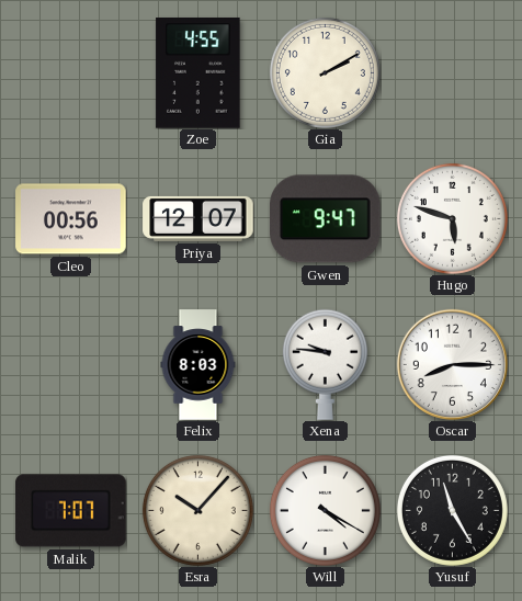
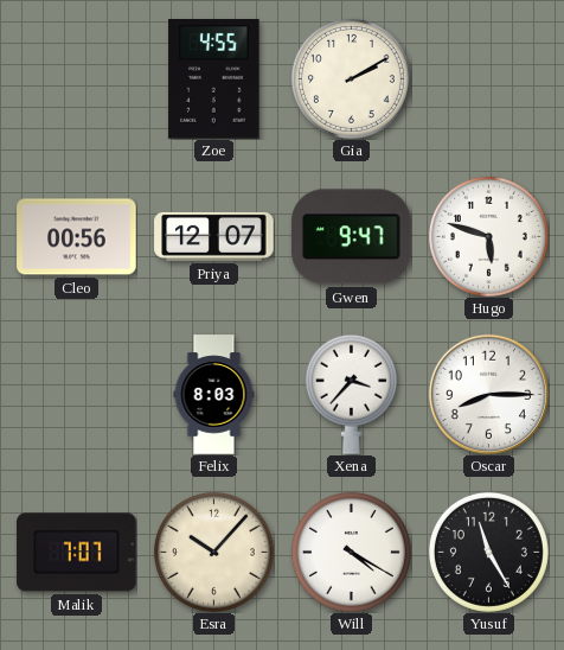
Xena: 9:46 -> 3:37 (351, 394)
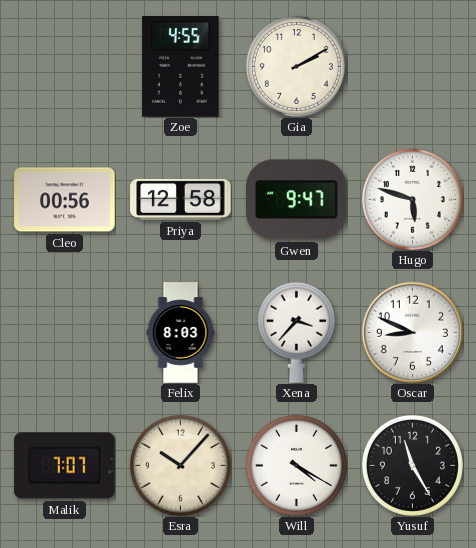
Priya: 12:07 -> 12:58 (181, 199)
Oscar: 8:15 -> 8:49 (412, 332)
